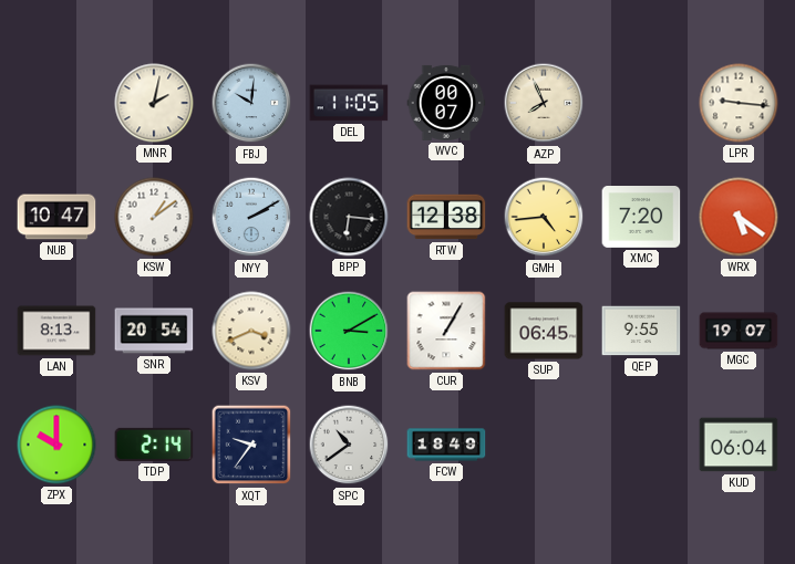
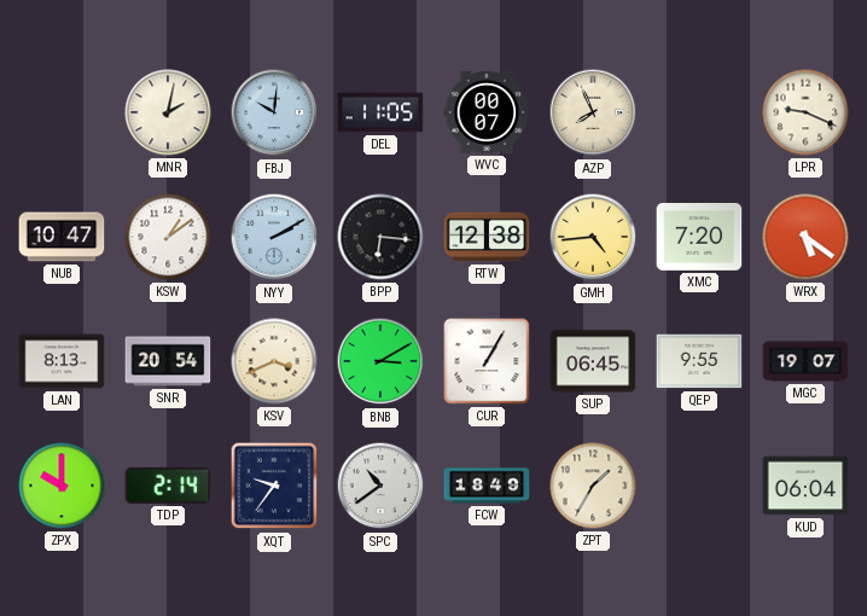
LPR: 9:16 -> 9:19 (805, 112)
ZPT: none -> 1:35 (593, 486)
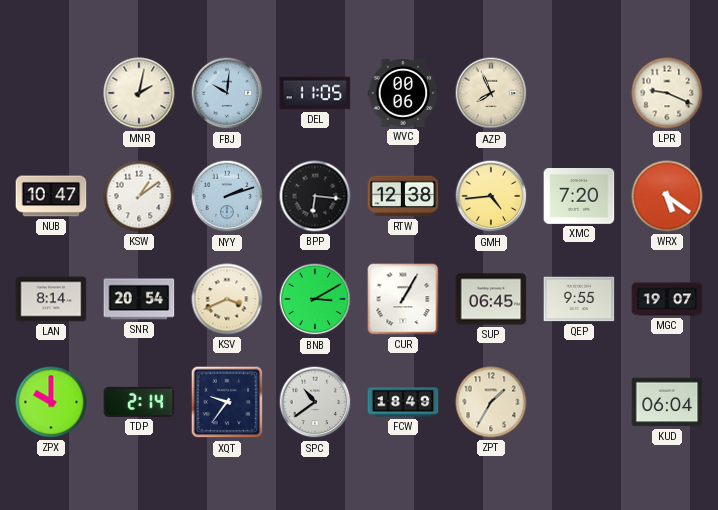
WVC: 00:07 -> 00:06 (403, 93)
NYY: 2:10 -> 2:12 (227, 196)
LAN: 8:13 -> 8:14 (51, 299)
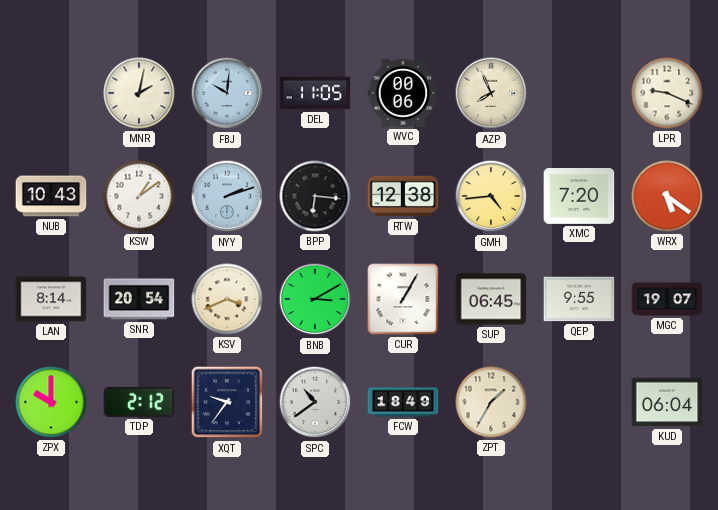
NUB: 10:47 -> 10:43 (51, 196)
TDP: 2:14 -> 2:12 (139, 402)
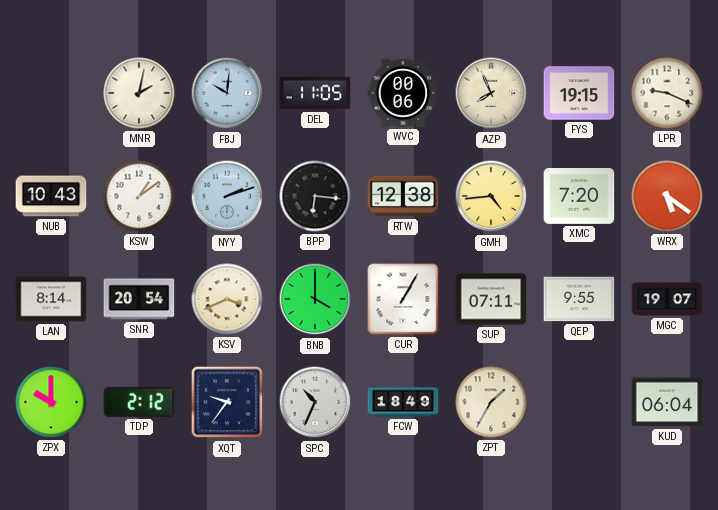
FYS: none -> 19:15 (579, 93)
BNB: 3:10 -> 4:00 (315, 299)
SUP: 06:45 -> 07:11 (491, 299)
SPC: 10:39 -> 10:34 (315, 402)
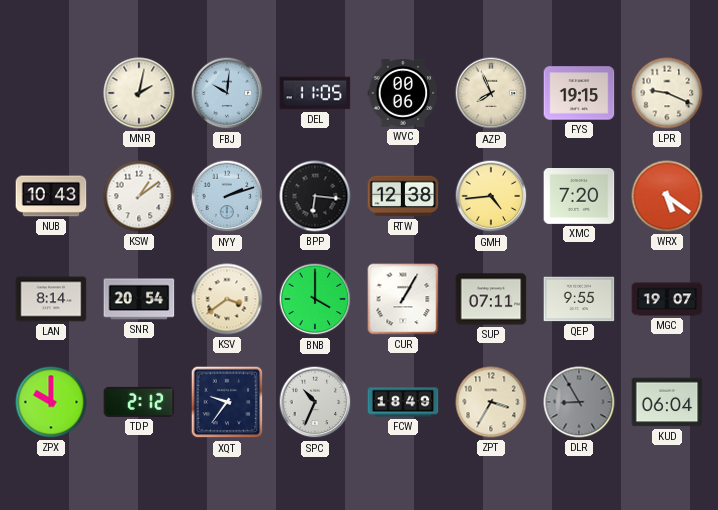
KSV: 3:41 -> 3:39 (227, 299)
ZPT: 1:35 -> 3:35 (491, 402)
DLR: none -> 8:55 (579, 402)
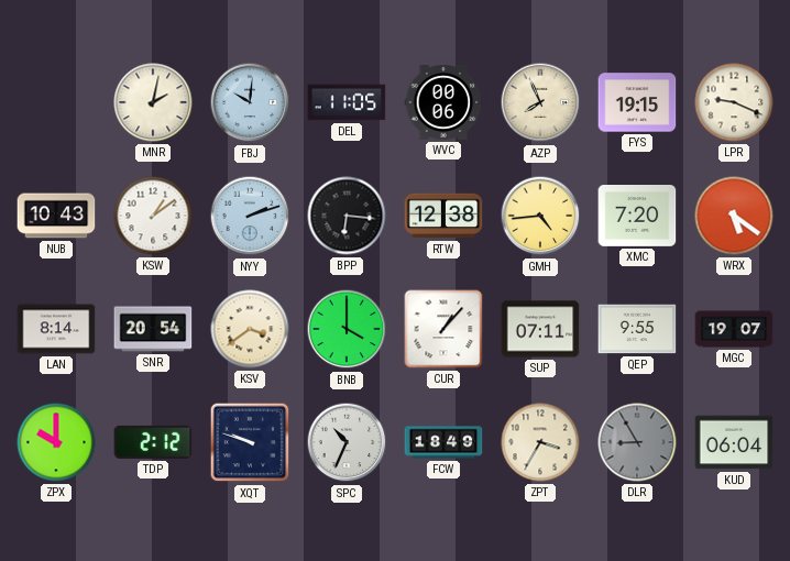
CUR: 1:05 -> 1:07 (443, 329)
XQT: 9:36 -> 9:48 (250, 442)
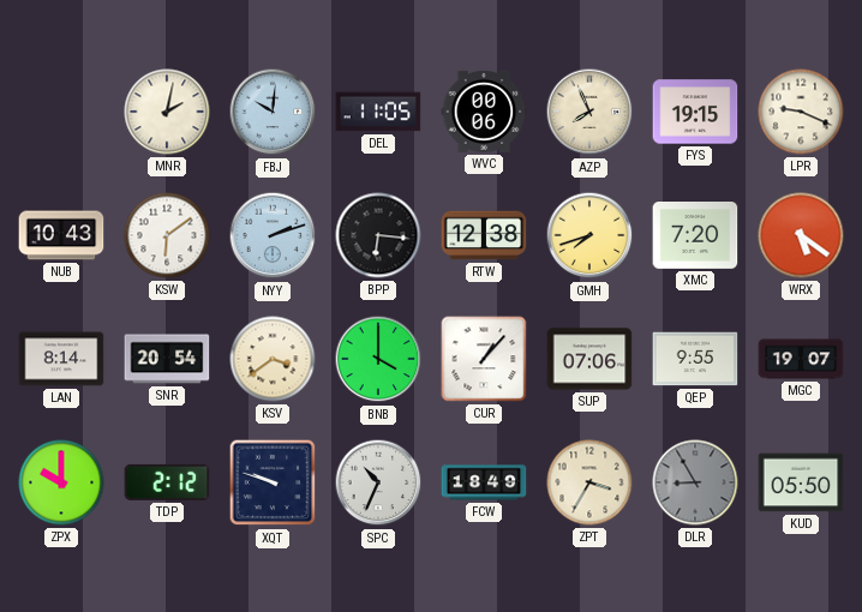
KSW: 1:09 -> 6:09 (167, 235)
GMH: 4:44 -> 7:42 (589, 235)
SUP: 07:11 -> 07:06 (589, 359)
KUD: 06:04 -> 05:50 (801, 482)
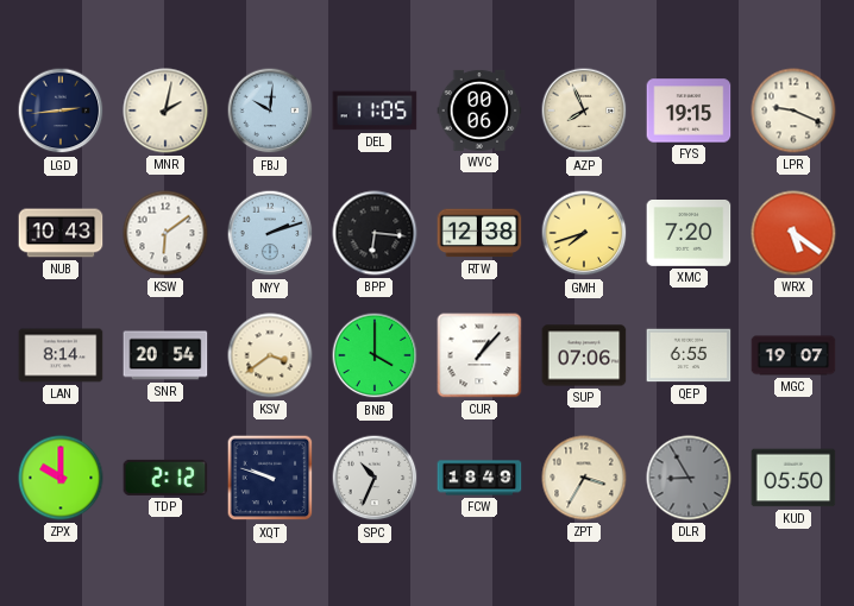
LGD: none -> 2:44 (61, 111)
QEP: 9:55 -> 6:55 (689, 355)
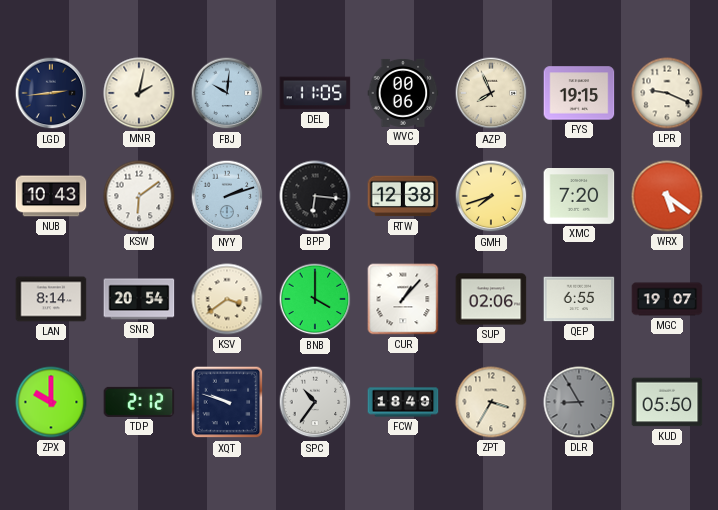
SUP: 07:06 -> 02:06 (491, 299)
SPC: 10:34 -> 10:36 (315, 402)
